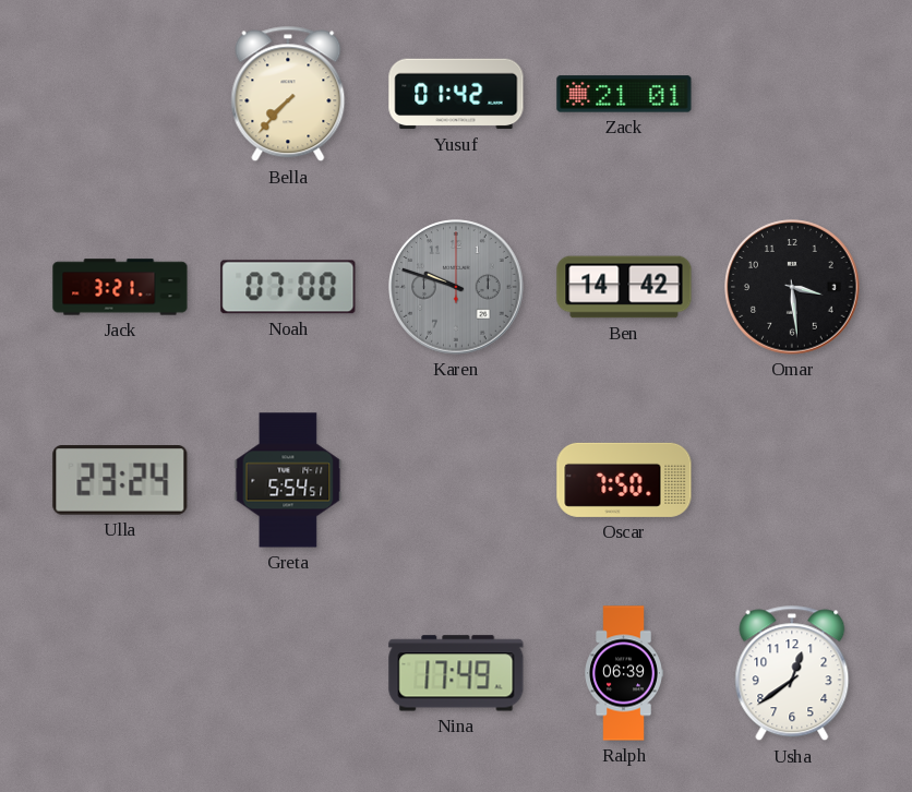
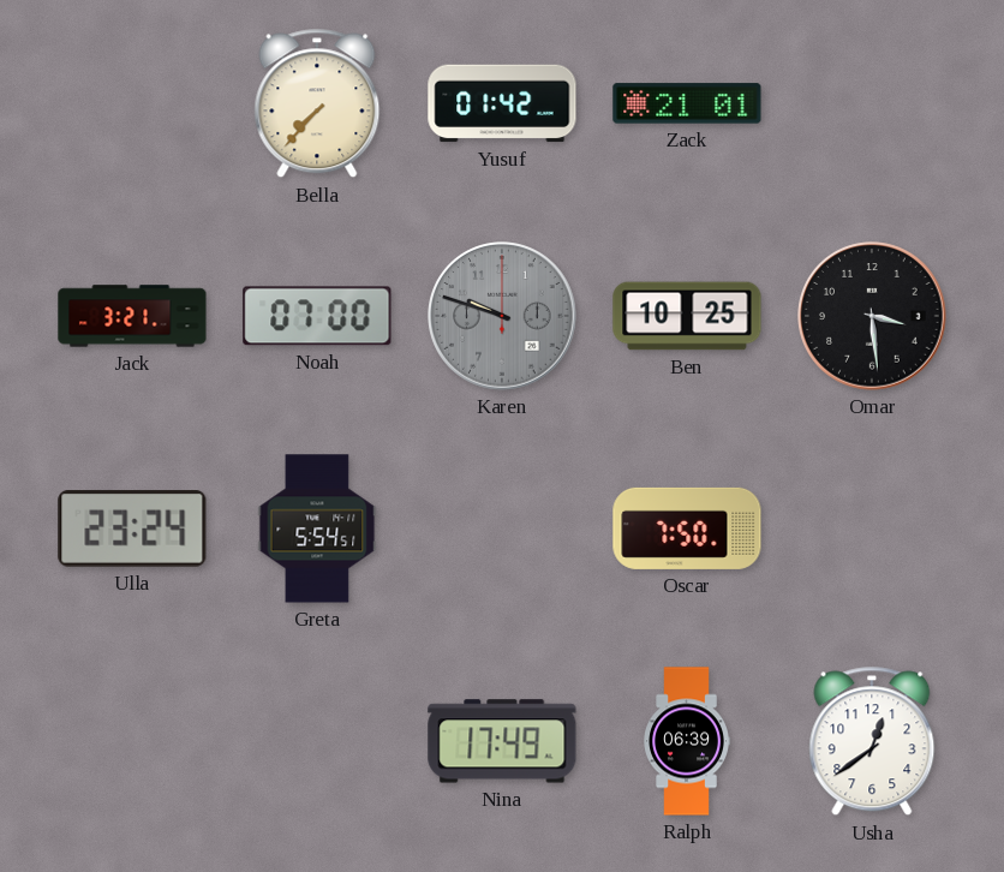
Ben: 14:42 -> 10:25 (687, 316)
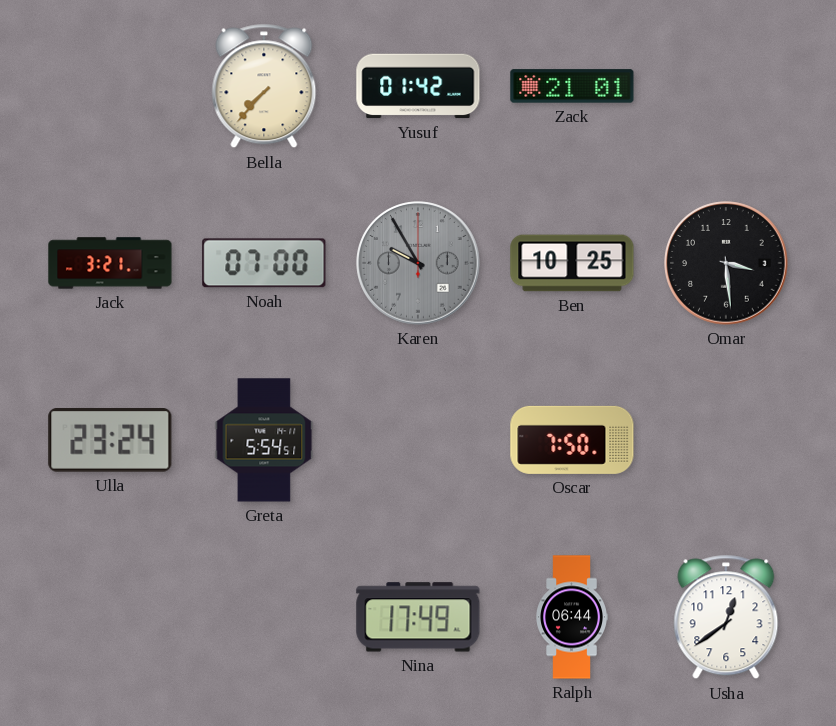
Karen: 9:48 -> 9:55 (418, 263)
Ralph: 06:39 -> 06:44 (572, 617)
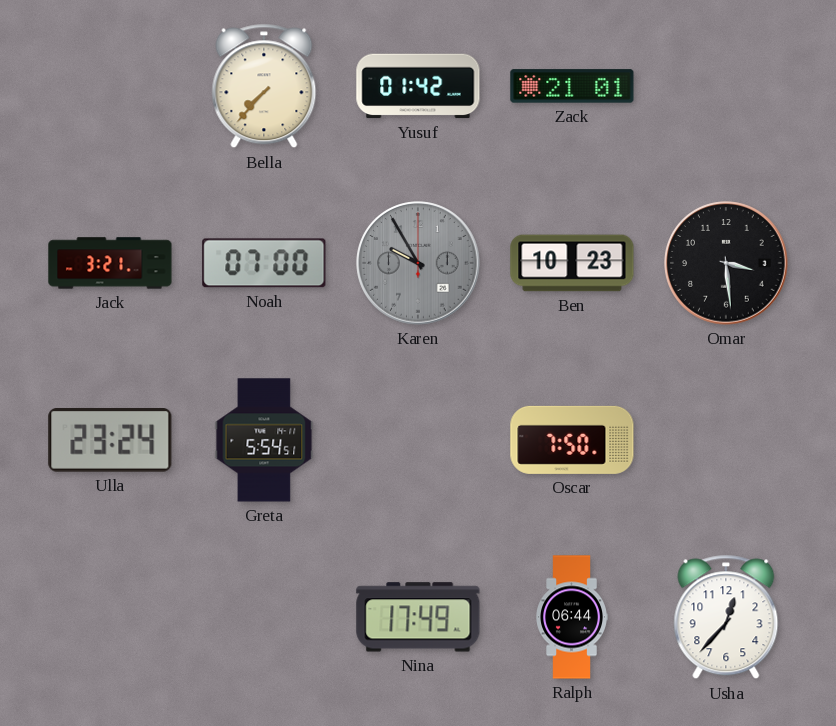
Ben: 10:25 -> 10:23 (572, 263)
Usha: 12:39 -> 12:37 (726, 617)
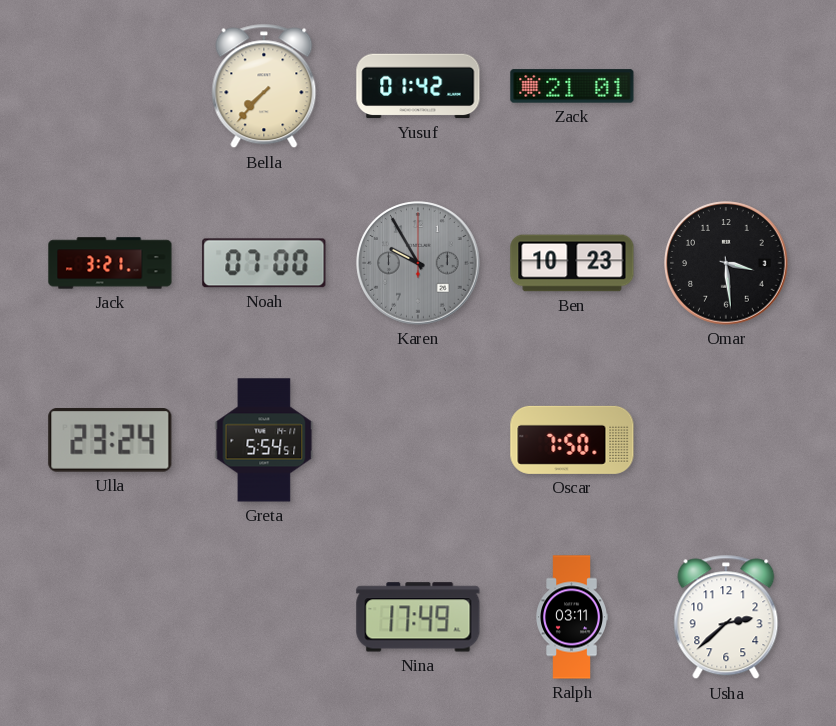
Ralph: 06:44 -> 03:11 (572, 617)
Usha: 12:37 -> 2:38 (726, 617)
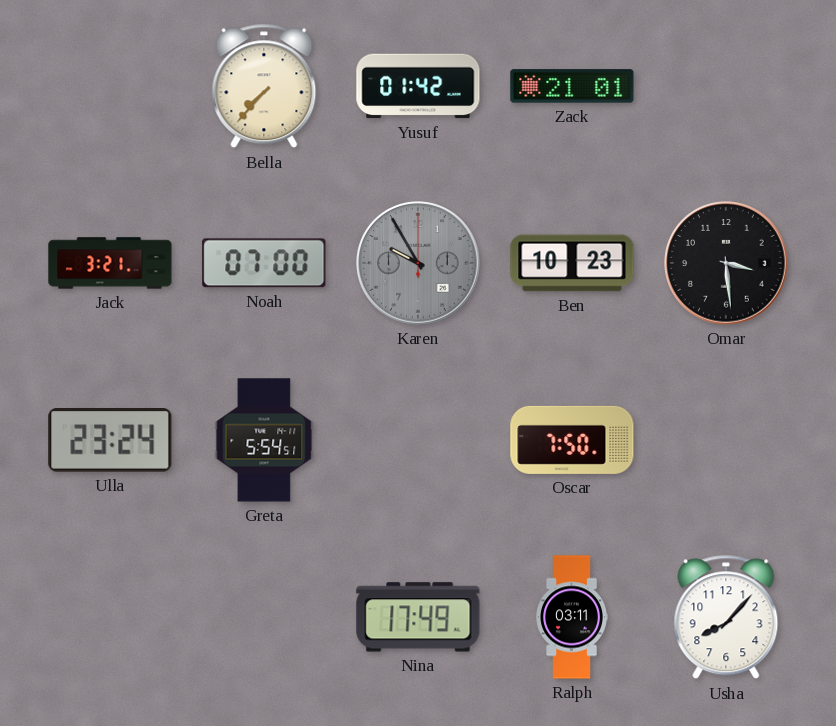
Usha: 2:38 -> 8:07 (726, 617)
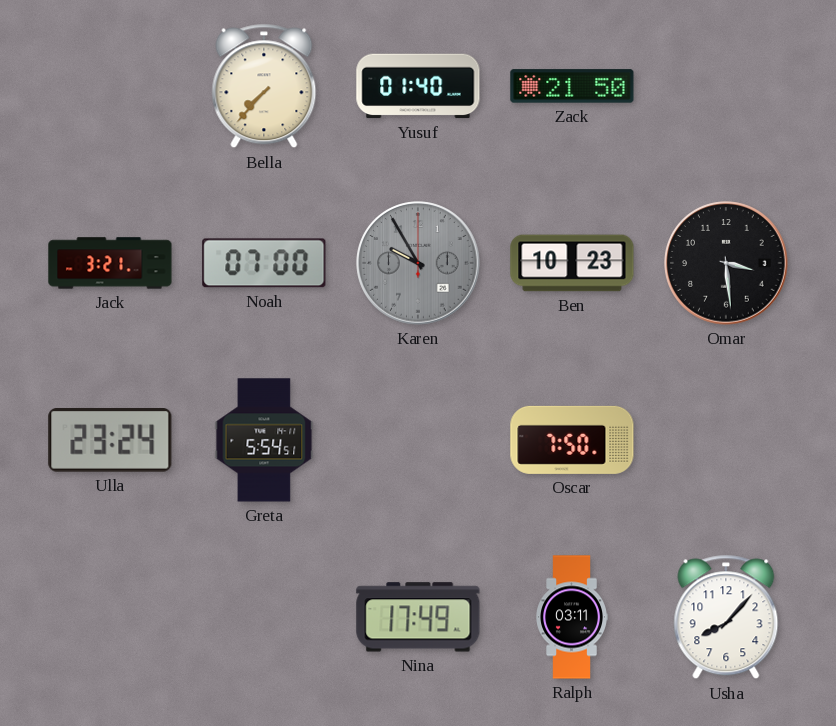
Yusuf: 01:42 -> 01:40 (418, 86)
Zack: 21:01 -> 21:50 (572, 86)
